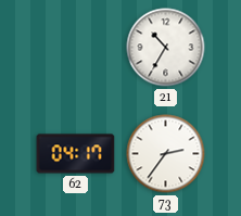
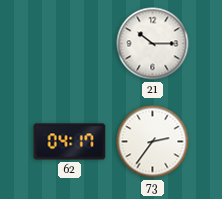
21: 10:35 -> 10:15 (153, 44)
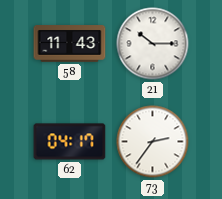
58: none -> 11:43 (70, 44)
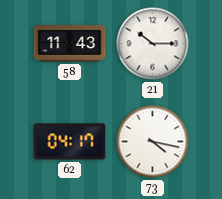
73: 2:36 -> 4:17 (153, 142)
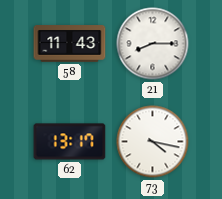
21: 10:15 -> 8:15 (153, 44)
62: 04:17 -> 13:17 (70, 142)
